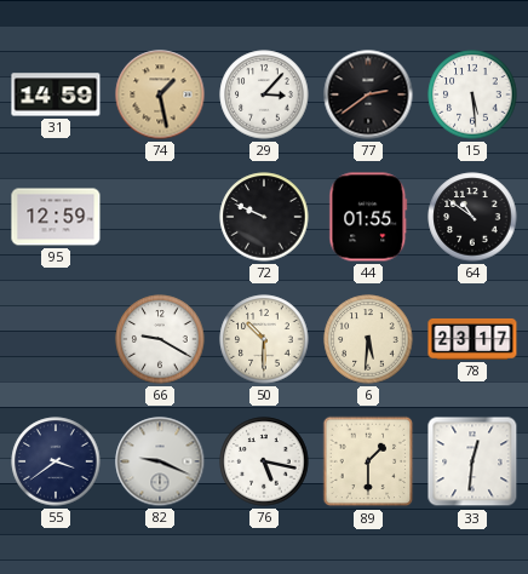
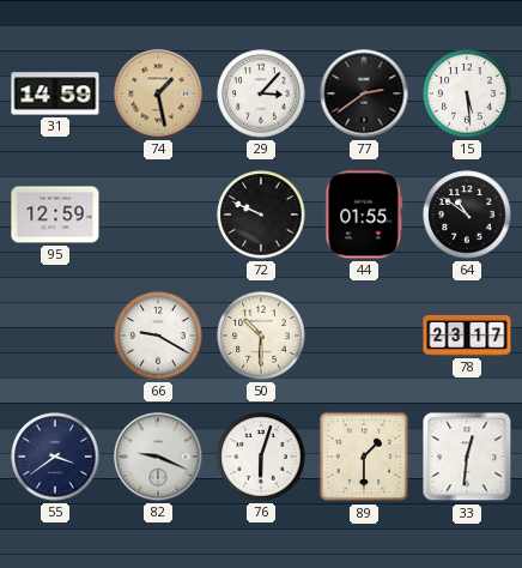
6: 5:31 -> none (368, 339)
76: 5:17 -> 6:03 (261, 457)
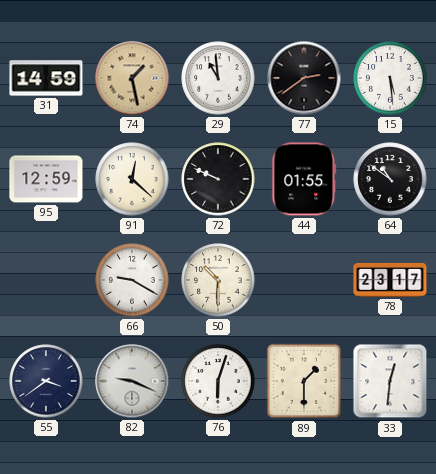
29: 3:07 -> 10:59 (218, 78)
91: none -> 12:22 (132, 179)
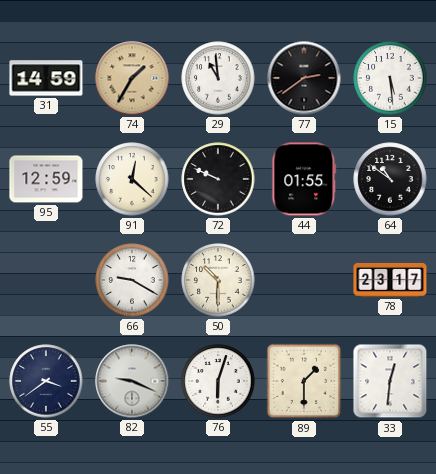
74: 1:28 -> 1:35 (132, 78)
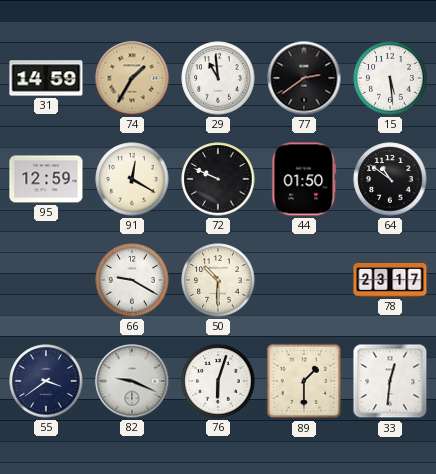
91: 12:22 -> 12:20 (132, 179)
44: 01:55 -> 01:50 (304, 179)
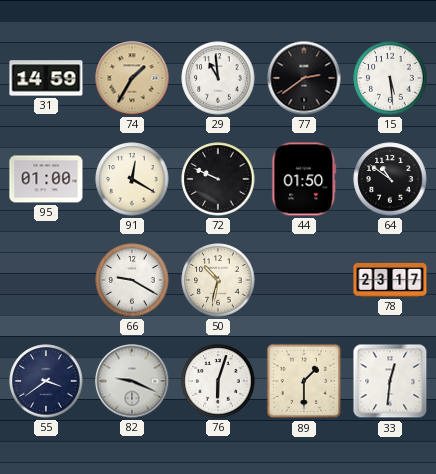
95: 12:59 -> 01:00 (46, 179)
50: 10:30 -> 10:32 (218, 280)
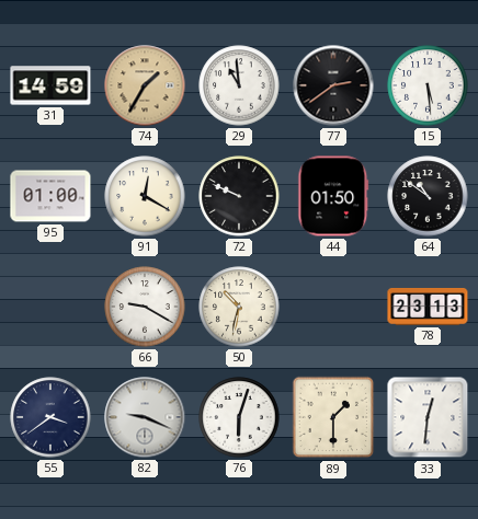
78: 23:17 -> 23:13 (428, 307)
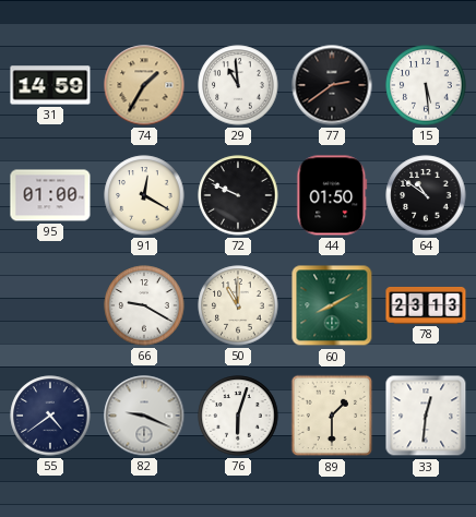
50: 10:32 -> 11:00 (238, 305)
60: none -> 8:10 (332, 305)
55: 3:39 -> 4:39 (50, 416)
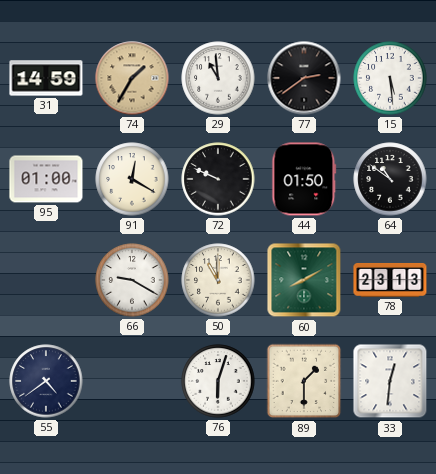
82: 9:19 -> none (144, 416)
